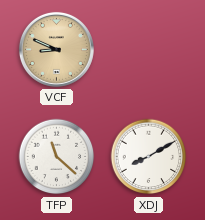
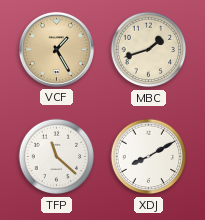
VCF: 8:49 -> 1:25 (56, 49)
MBC: none -> 1:42 (149, 50)
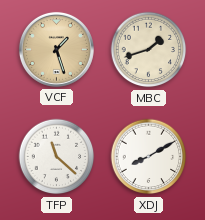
VCF: 1:25 -> 1:27 (56, 49)
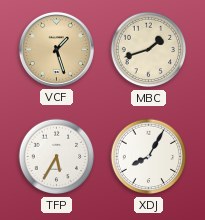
TFP: 11:22 -> 5:35 (57, 157)
XDJ: 8:10 -> 8:05 (149, 157)
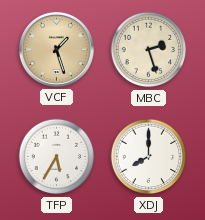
MBC: 1:42 -> 2:27 (149, 50)
XDJ: 8:05 -> 8:00 (149, 157)
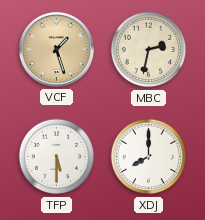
MBC: 2:27 -> 2:32 (149, 50)
TFP: 5:35 -> 5:30 (57, 157)
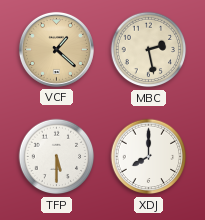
VCF: 1:27 -> 1:22 (56, 49)
MBC: 2:32 -> 2:28 (149, 50)
